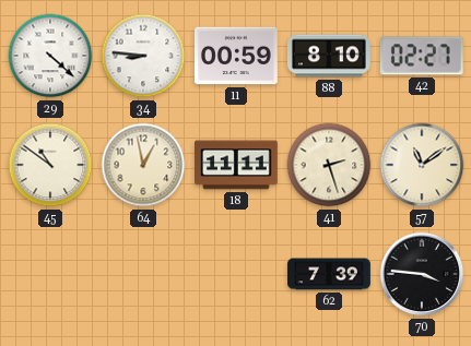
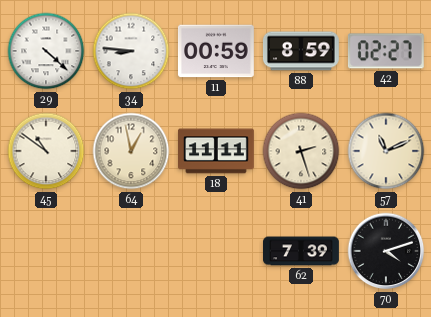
88: 8:10 -> 8:59 (301, 51)
57: 11:09 -> 11:11 (386, 151)
70: 3:46 -> 4:12 (386, 251)
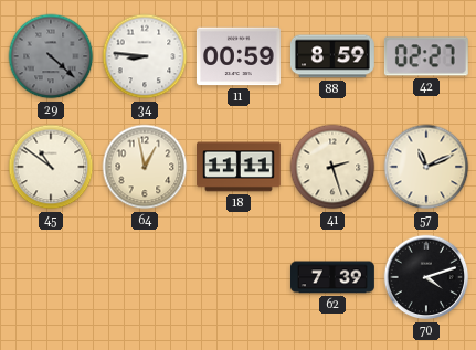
29 dial: white -> grey (51, 56)
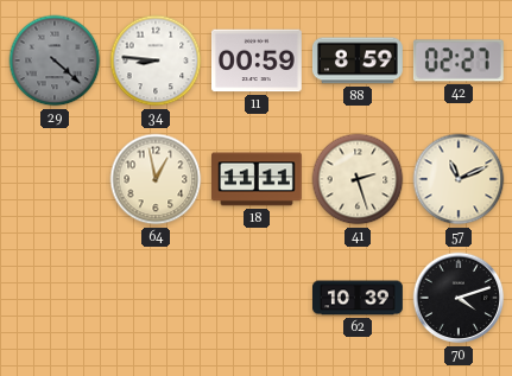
45: 10:51 -> none (51, 167)
62: 7:39 -> 10:39 (359, 298)
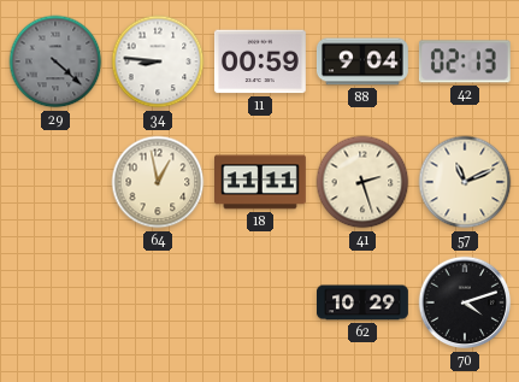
88: 8:59 -> 9:04 (362, 61)
42: 02:27 -> 02:13 (465, 61)
62: 10:39 -> 10:29 (364, 302)
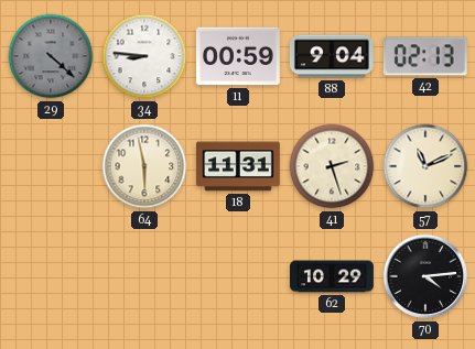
64: 12:58 -> 5:58 (144, 166)
18: 11:11 -> 11:31 (239, 166)
70: 4:12 -> 4:14 (425, 276)
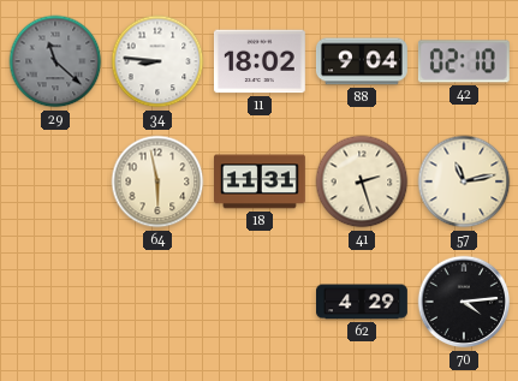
29: 4:22 -> 11:22 (55, 61)
11: 00:59 -> 18:02 (260, 61)
42: 02:13 -> 02:10 (464, 61)
57: 11:11 -> 11:13 (464, 181)
62: 10:29 -> 4:29 (363, 302)
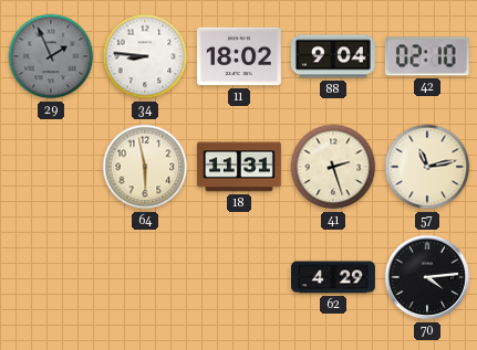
29: 11:22 -> 1:56 (51, 56)
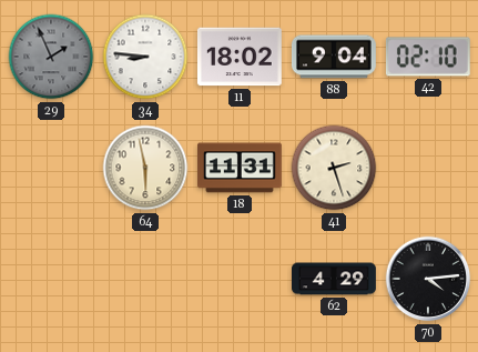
57: 11:13 -> none (427, 167)
